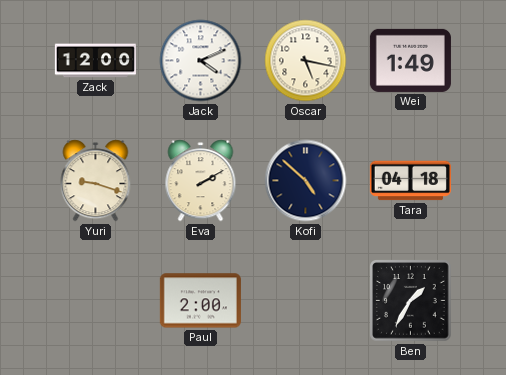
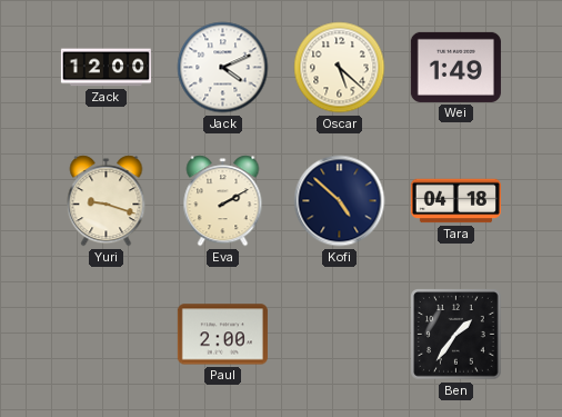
Oscar: 5:17 -> 5:22 (340, 68)
Ben: 1:35 -> 1:36 (456, 335)
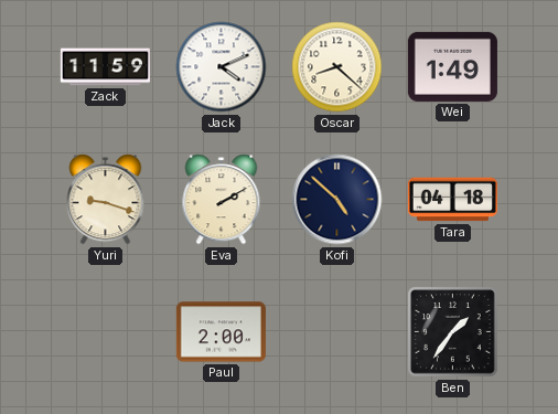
Zack: 12:00 -> 11:59 (105, 67)
Oscar: 5:22 -> 8:22 (337, 67)
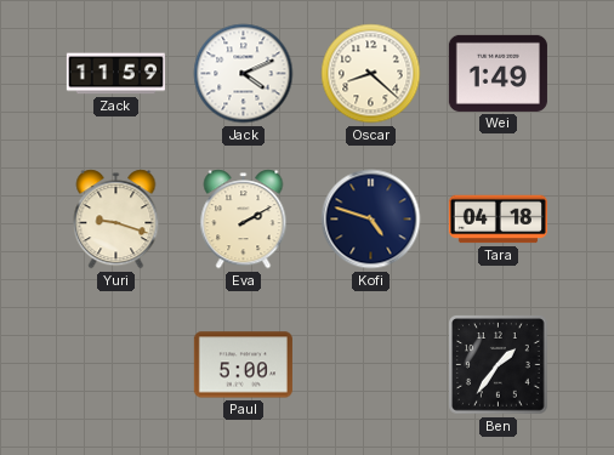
Kofi: 4:52 -> 4:48 (371, 220)
Paul: 2:00 -> 5:00 (243, 365)
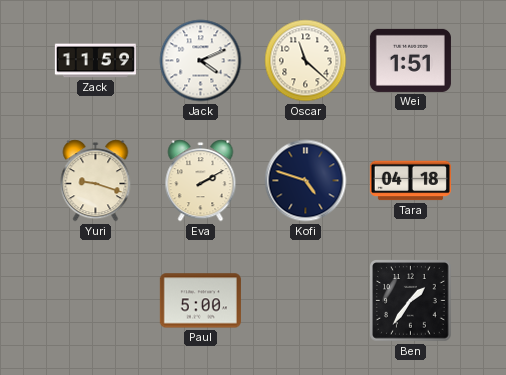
Oscar: 8:22 -> 11:22 (306, 61)
Wei: 1:49 -> 1:51 (410, 60)
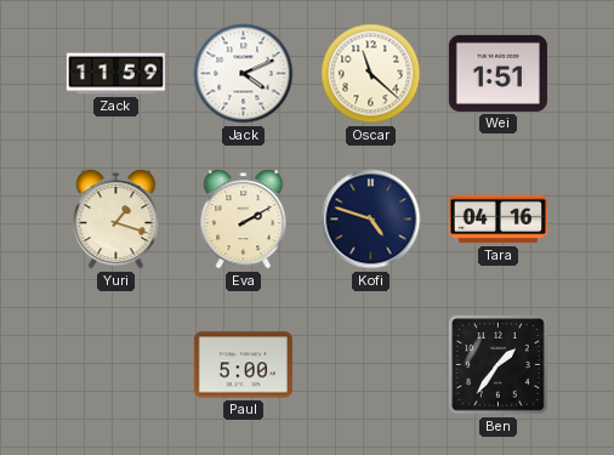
Yuri: 9:18 -> 1:18 (116, 220)
Tara: 04:18 -> 04:16 (498, 220)
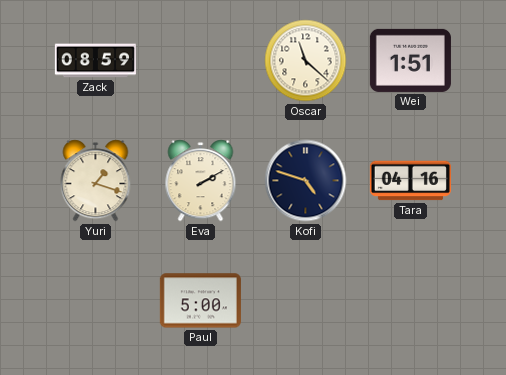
Zack: 11:59 -> 08:59 (95, 61)
Jack: 4:11 -> none (244, 74)
Ben: 1:36 -> none (499, 365)
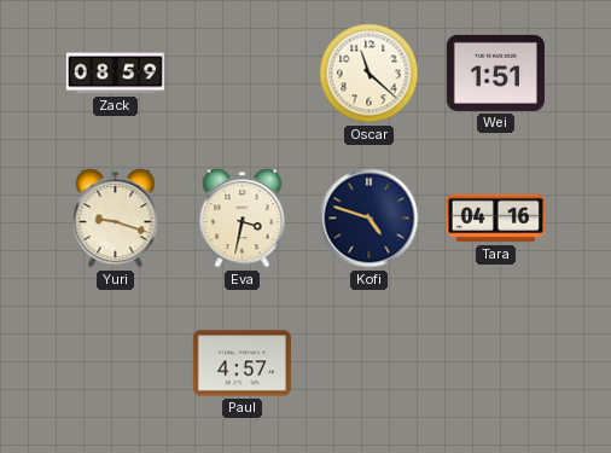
Yuri: 1:18 -> 9:18 (116, 219)
Eva: 2:10 -> 3:32 (243, 219)
Paul: 5:00 -> 4:57 (242, 364)
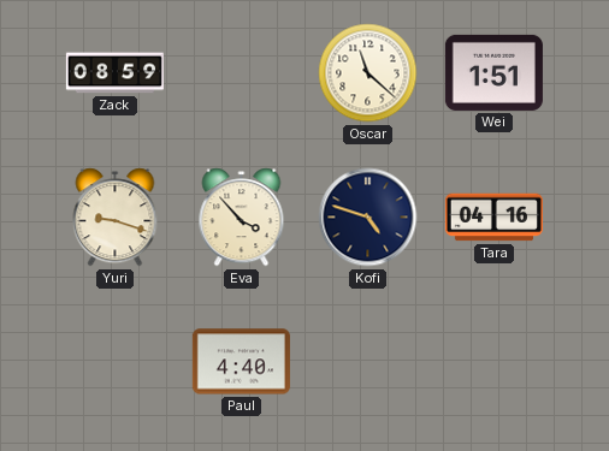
Eva: 3:32 -> 3:53 (242, 218)
Paul: 4:57 -> 4:40 (241, 362)
